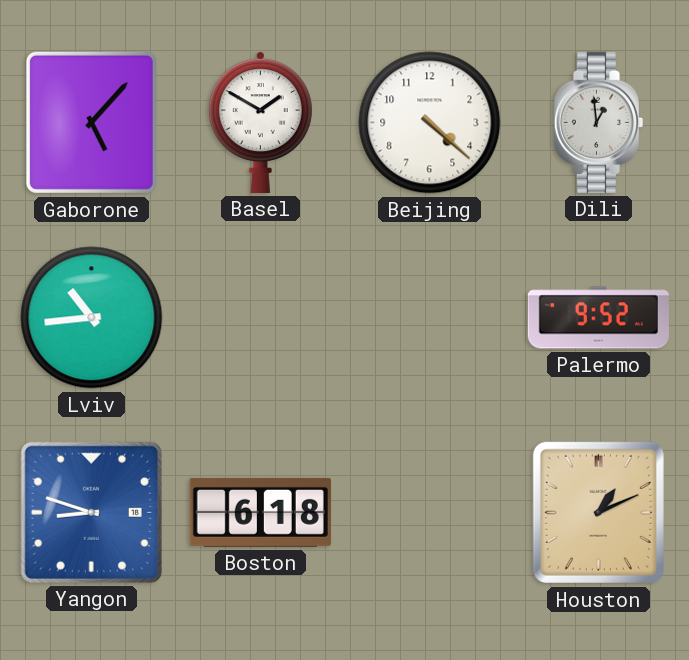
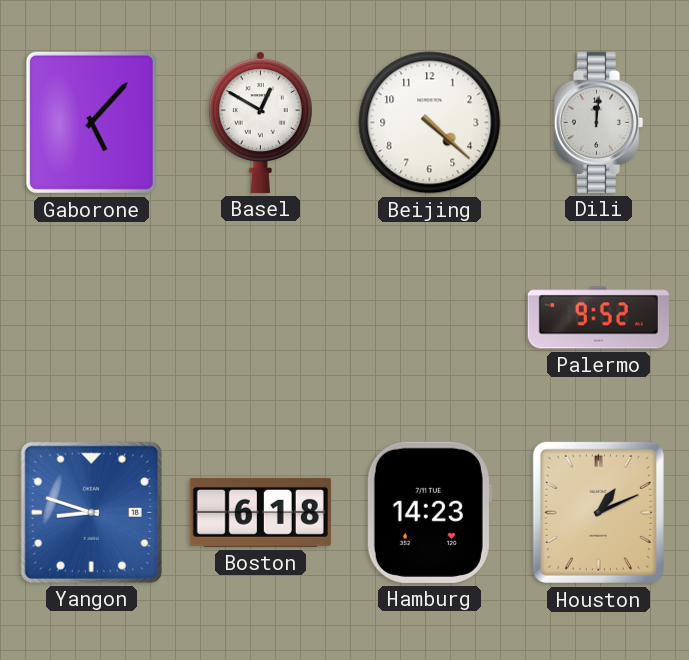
Basel: 1:50 -> 12:50 (260, 122)
Dili: 12:59 -> 12:01 (598, 122)
Lviv: 10:44 -> none (92, 318)
Hamburg: none -> 14:23 (429, 512)
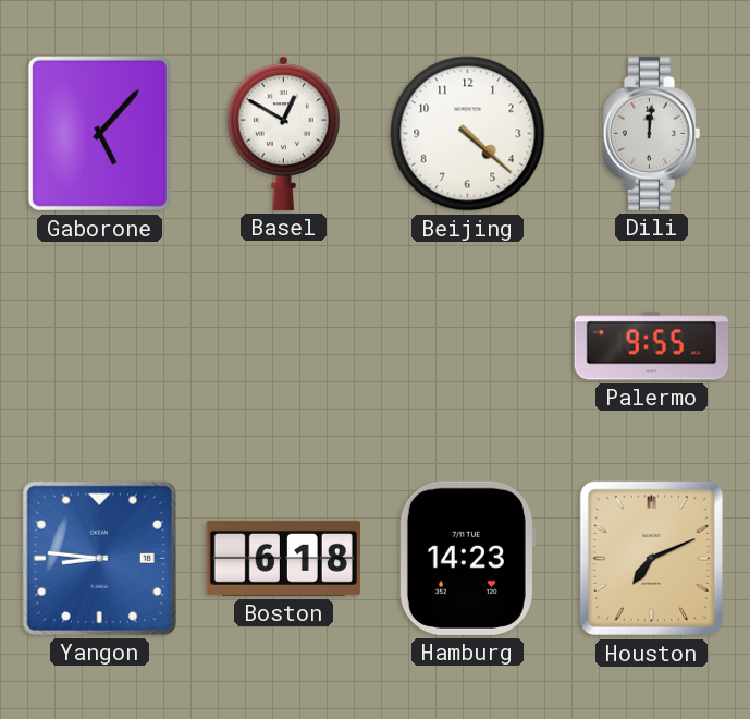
Palermo: 9:52 -> 9:55 (651, 346)
Yangon: 8:48 -> 8:46 (99, 558)
Houston: 1:11 -> 7:11 (651, 558)
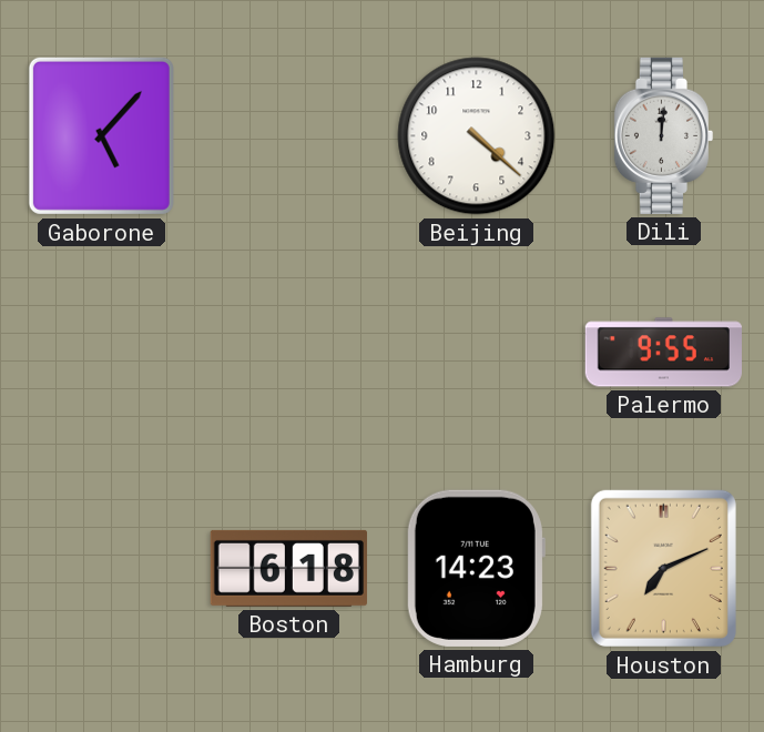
Basel: 12:50 -> none (283, 133)
Yangon: 8:46 -> none (99, 558)
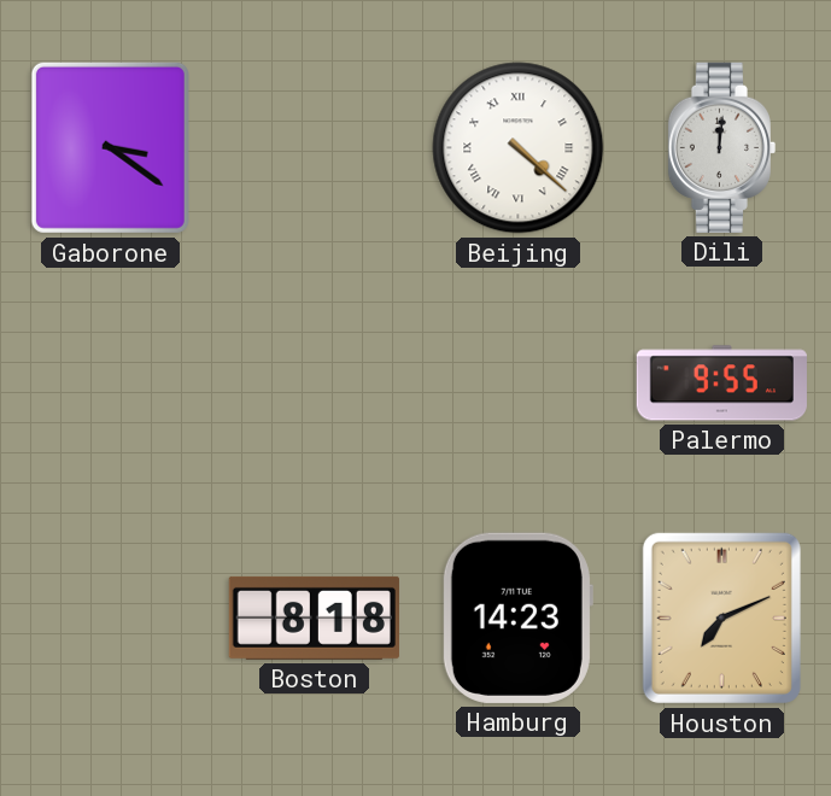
Gaborone: 5:07 -> 3:21 (110, 147)
Beijing numerals: Arabic -> Roman (519, 148)
Boston: 6:18 -> 8:18 (314, 618)
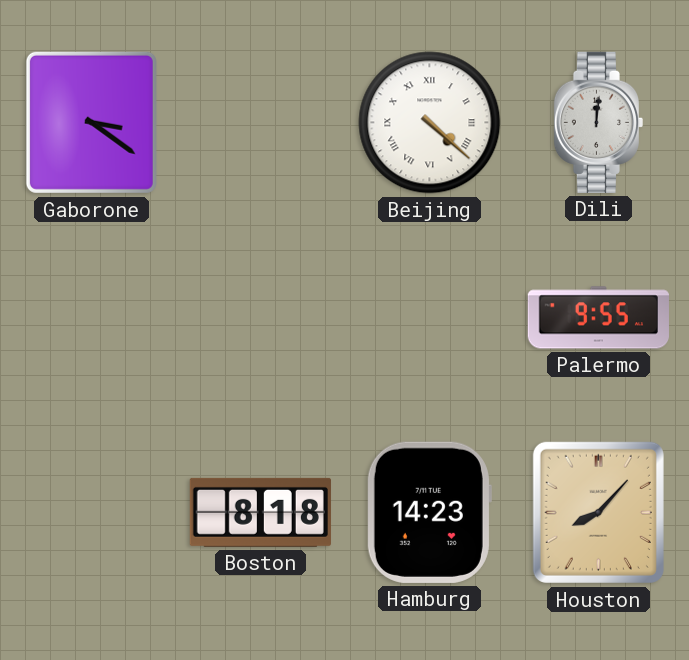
Houston: 7:11 -> 8:07 (598, 512)
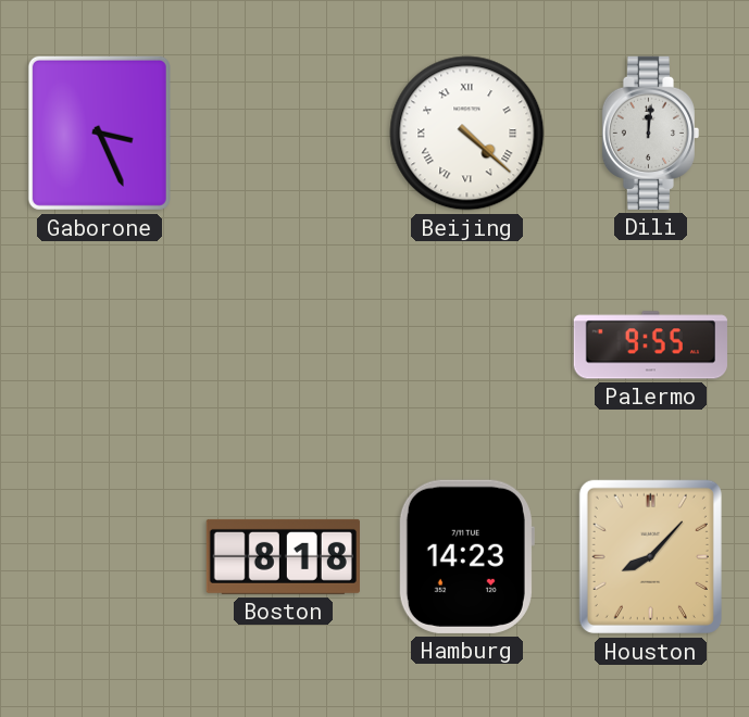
Gaborone: 3:21 -> 3:26 (99, 133)
